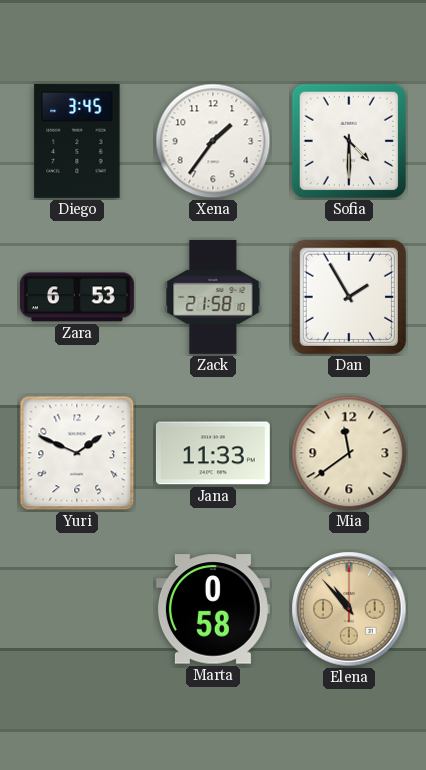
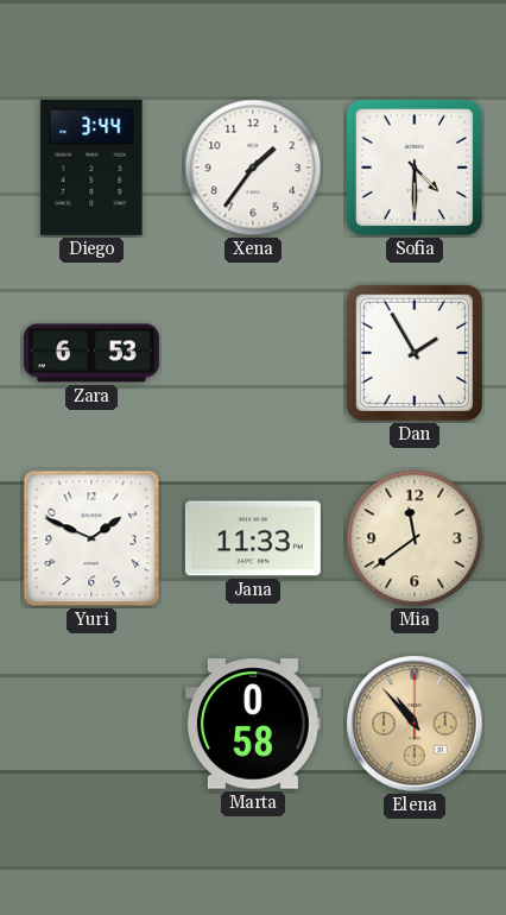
Diego: 3:45 -> 3:44 (91, 168)
Zack: 21:58 -> none (213, 297)
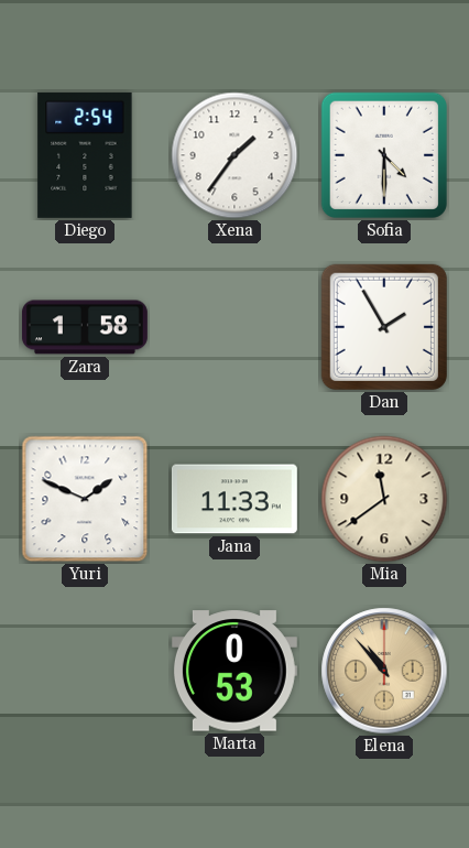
Diego: 3:44 -> 2:54 (85, 155)
Zara: 6:53 -> 1:58 (85, 327)
Marta: 0:58 -> 0:53 (234, 671)
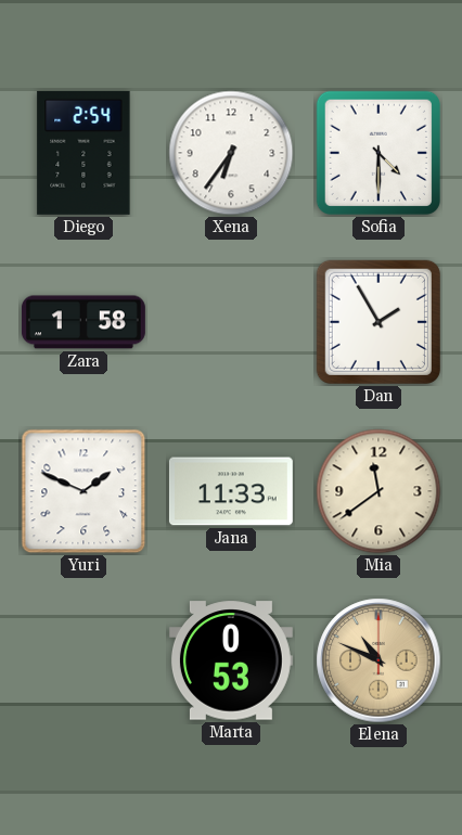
Xena: 1:36 -> 6:36 (231, 153)
Elena: 10:53 -> 10:49 (378, 660)
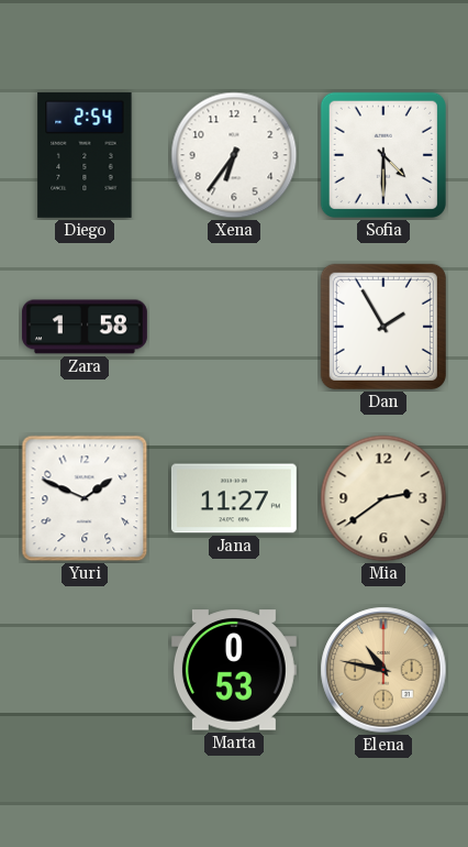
Jana: 11:33 -> 11:27 (234, 498)
Mia: 11:39 -> 2:39 (383, 498)
Elena: 10:49 -> 10:47 (383, 670)
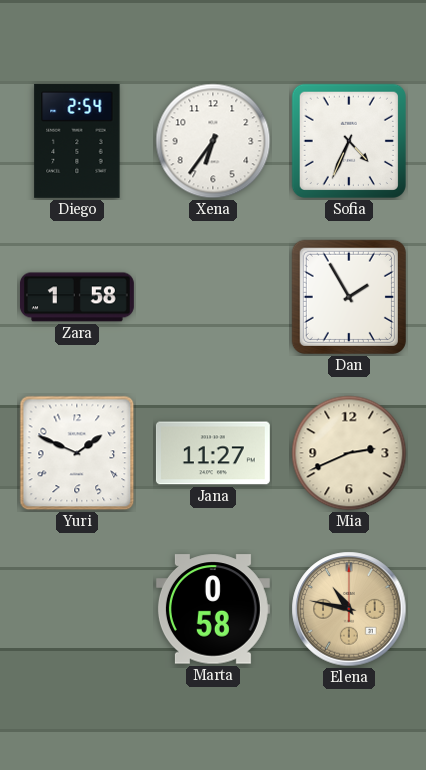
Sofia: 4:30 -> 4:34 (349, 141)
Mia: 2:39 -> 2:41 (349, 453)
Marta: 0:53 -> 0:58 (213, 609)
